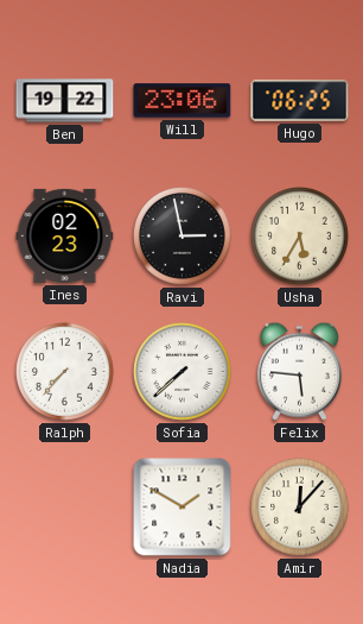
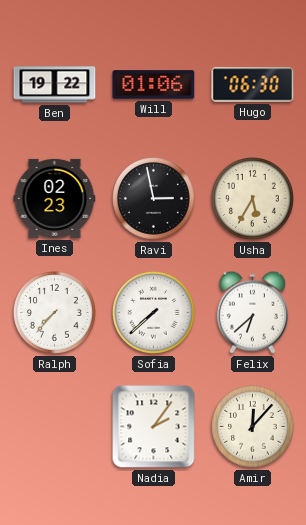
Will: 23:06 -> 01:06 (154, 85)
Hugo: 06:25 -> 06:30 (253, 85)
Felix: 5:46 -> 6:38 (252, 312)
Nadia: 1:50 -> 2:06 (154, 427)
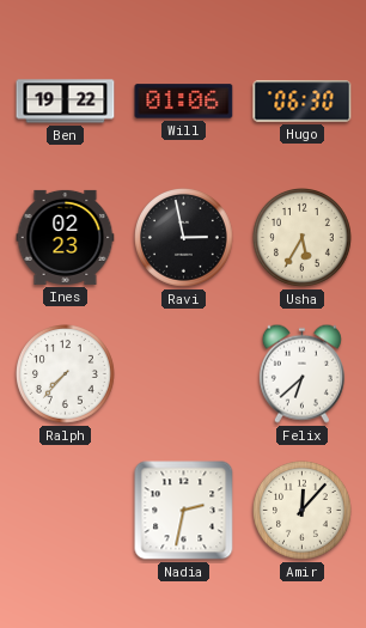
Sofia: 7:38 -> none (154, 313)
Nadia: 2:06 -> 2:32 (184, 511)
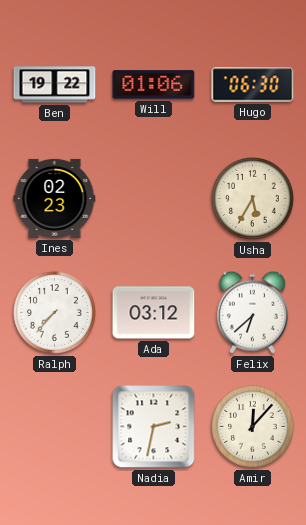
Ravi: 2:58 -> none (184, 238)
Ada: none -> 03:12 (154, 313)
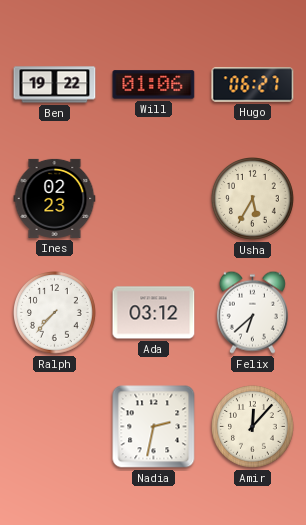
Hugo: 06:30 -> 06:27 (253, 85)
